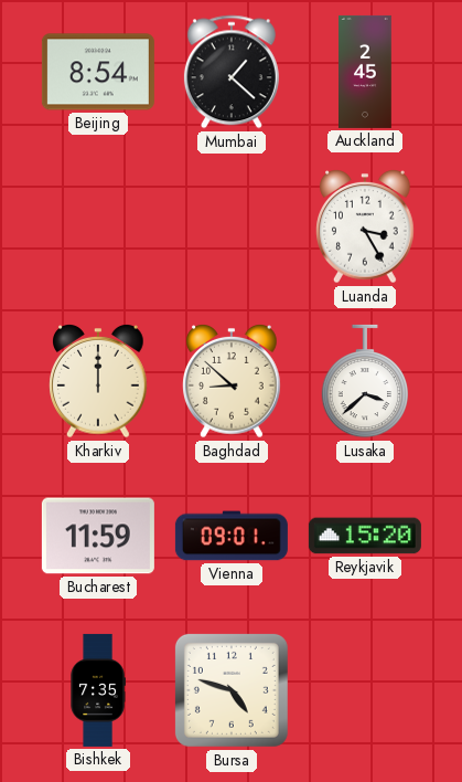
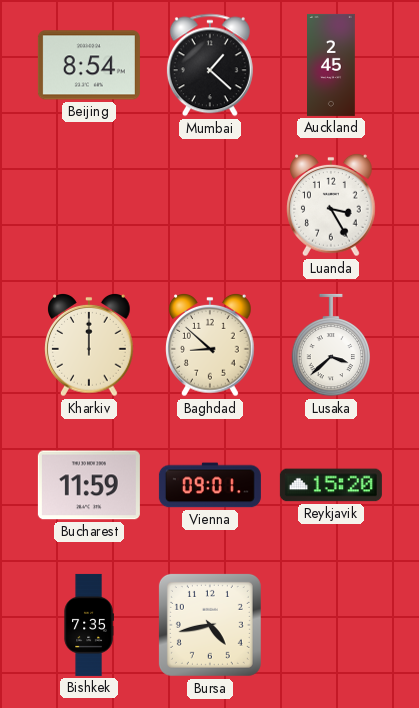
Bursa: 4:48 -> 4:43 (210, 625)
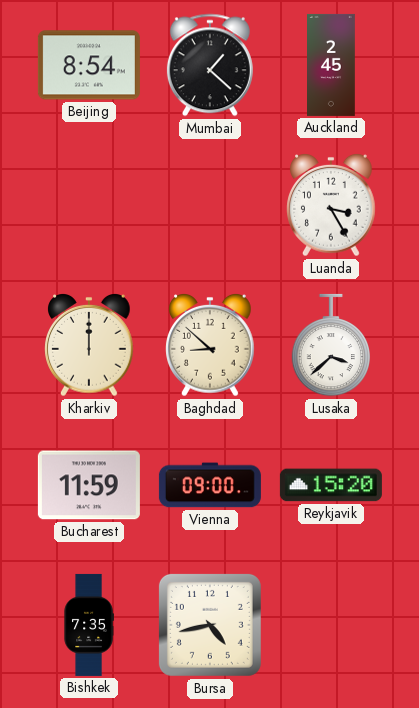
Vienna: 09:01 -> 09:00 (210, 485)
